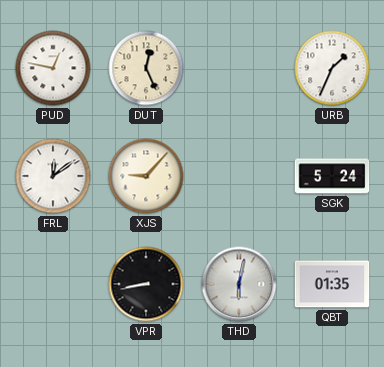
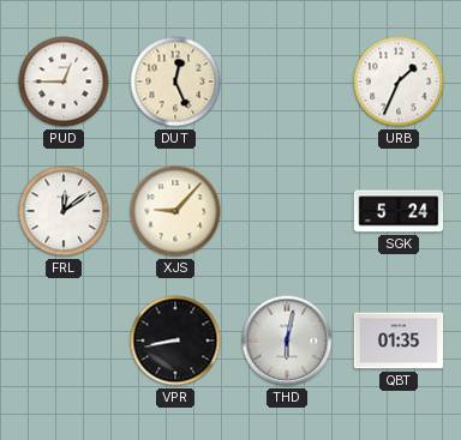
PUD: 12:47 -> 12:45 (64, 82)
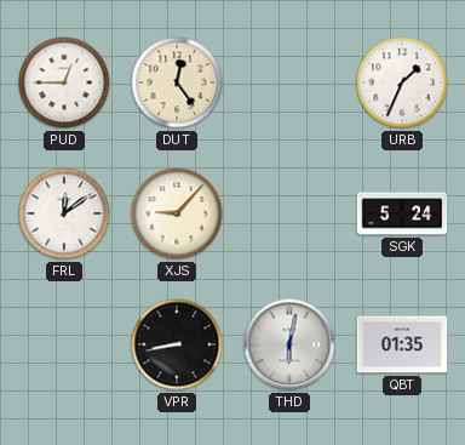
DUT: 12:26 -> 12:24 (177, 82)
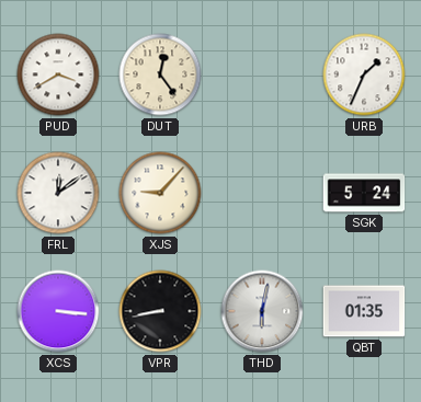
PUD: 12:45 -> 3:40 (58, 74)
XCS: none -> 3:16 (58, 311)
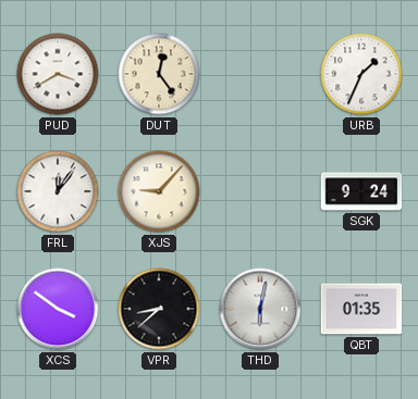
FRL: 12:09 -> 12:06 (58, 191)
SGK: 5:24 -> 9:24 (361, 191)
XCS: 3:16 -> 3:51 (58, 309)
VPR: 8:43 -> 8:38 (159, 309)
